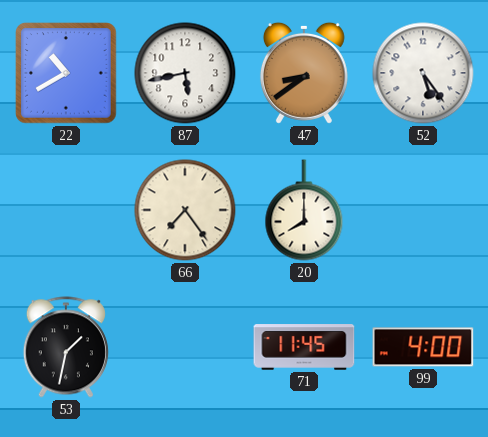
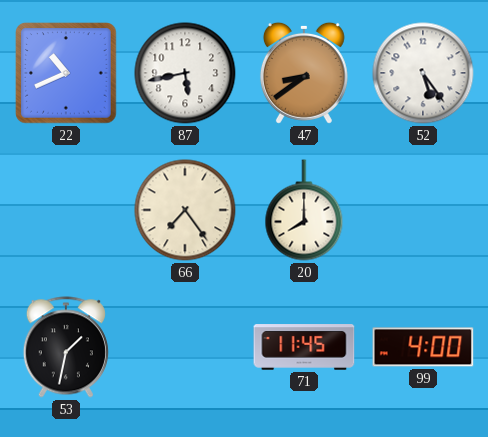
22: 10:40 -> 10:41 (66, 73)
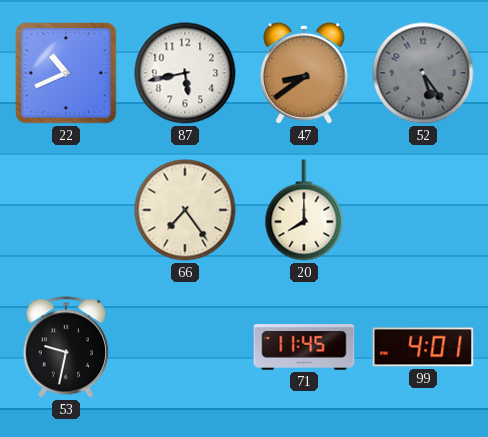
52 dial: white -> grey (423, 73)
53: 1:32 -> 9:32 (66, 347)
99: 4:00 -> 4:01 (423, 347)
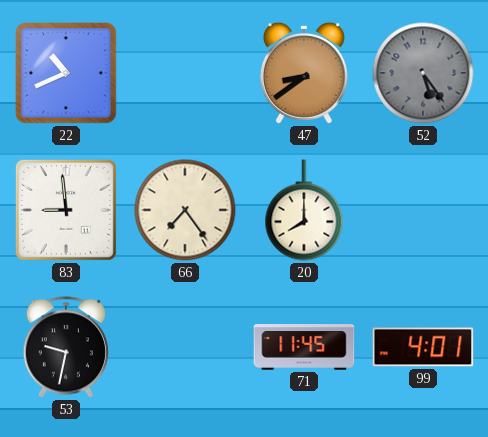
87: 5:43 -> none (185, 73)
83: none -> 8:59 (66, 210)
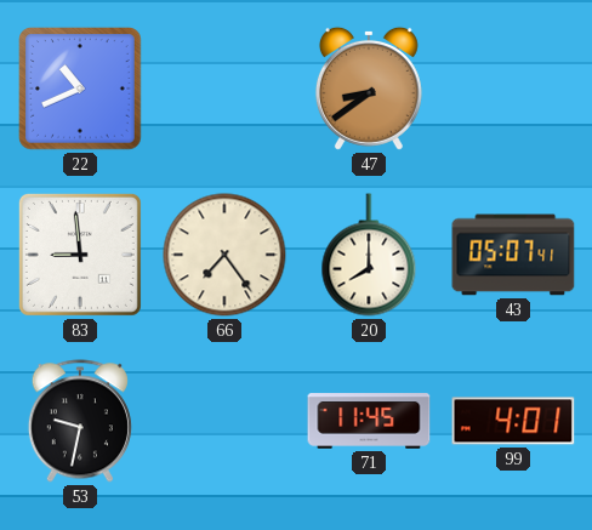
52: 5:24 -> none (423, 73)
43: none -> 05:07 (513, 255)
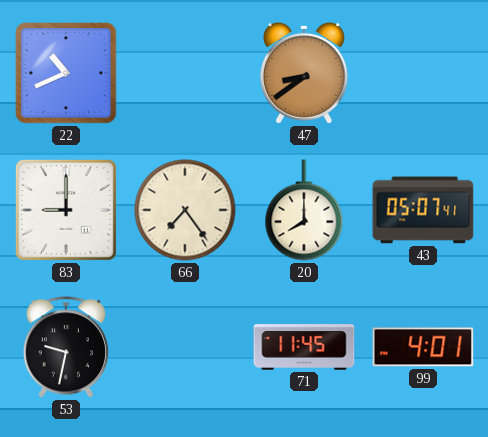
83: 8:59 -> 9:00 (66, 210)
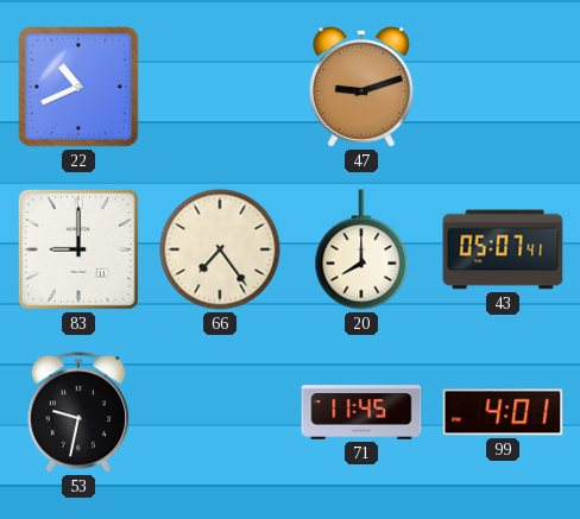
47: 8:39 -> 9:12 (361, 87)
